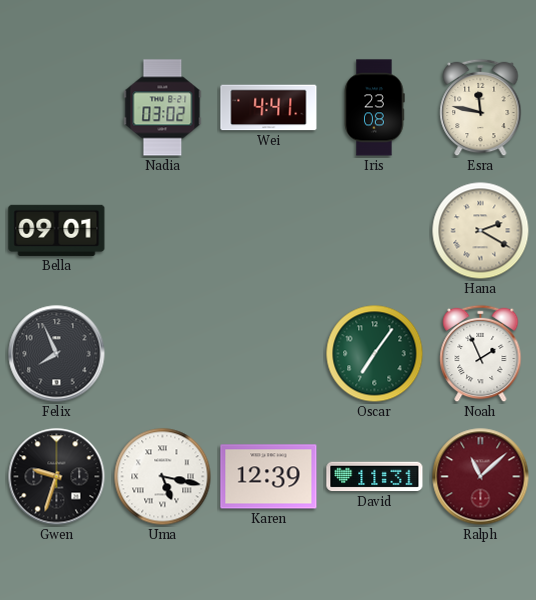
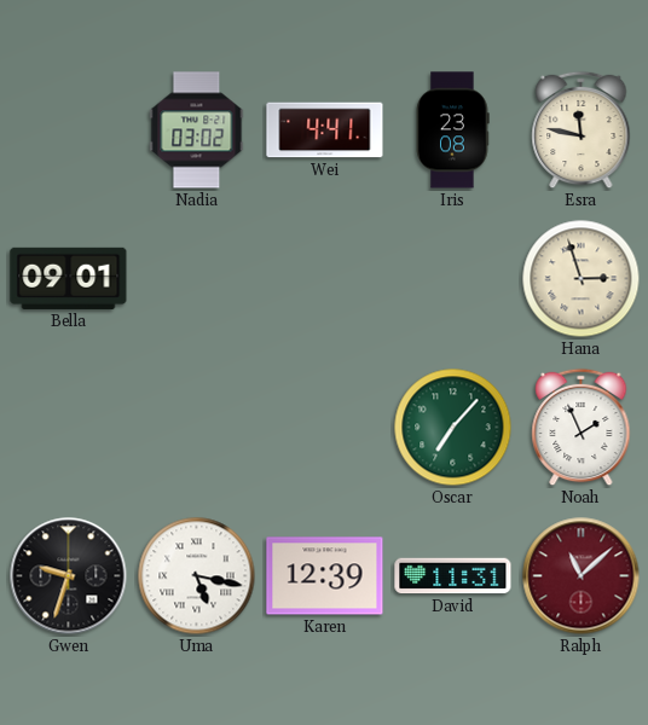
Hana: 2:20 -> 2:57 (582, 279)
Felix: 7:56 -> none (57, 354)
Oscar: 7:06 -> 7:07 (453, 428)
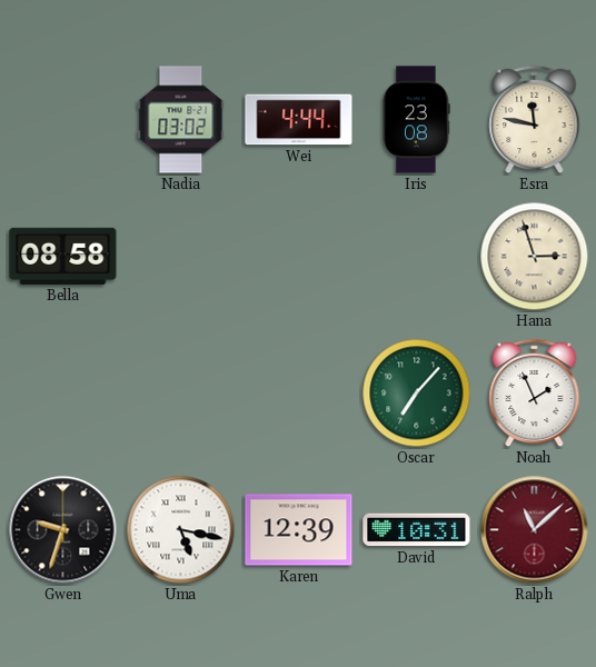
Wei: 4:41 -> 4:44 (299, 120)
Bella: 09:01 -> 08:58 (63, 256)
David: 11:31 -> 10:31 (417, 530)
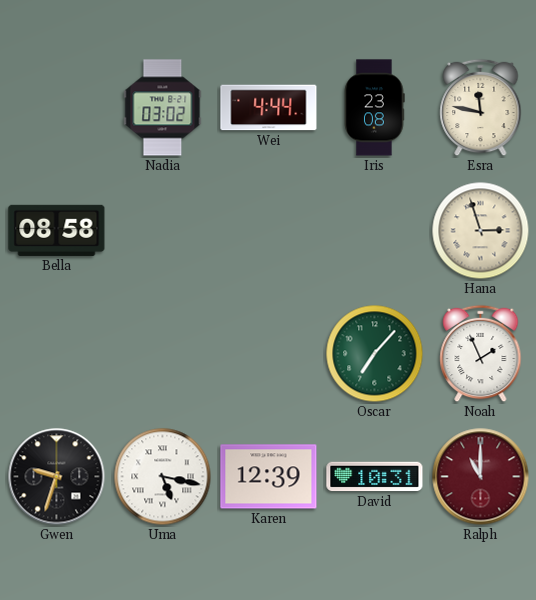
Ralph: 11:08 -> 11:00 (481, 477)
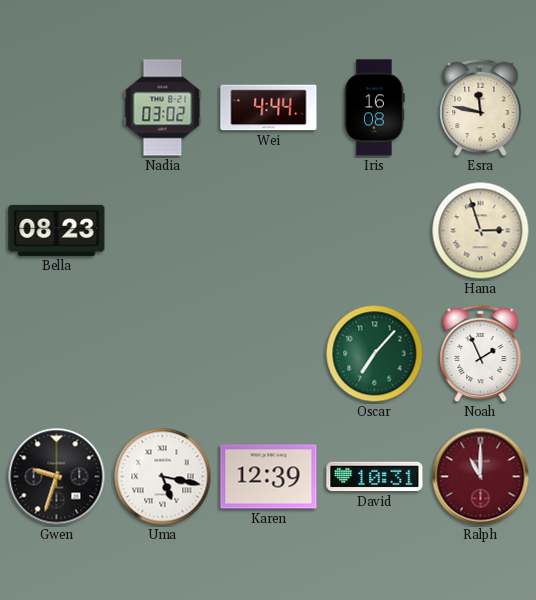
Iris: 23:08 -> 16:08 (374, 108)
Bella: 08:58 -> 08:23 (57, 230)
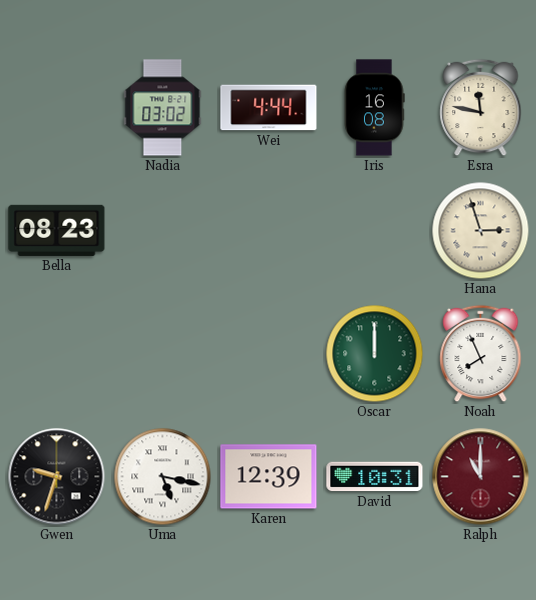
Oscar: 7:07 -> 12:00 (375, 354)
Noah: 1:56 -> 7:56 (481, 354)
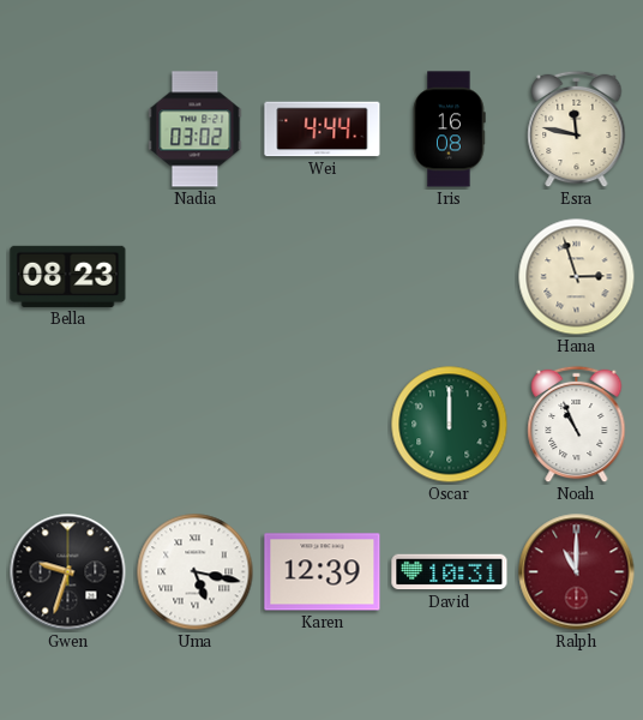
Noah: 7:56 -> 10:56 (577, 425)
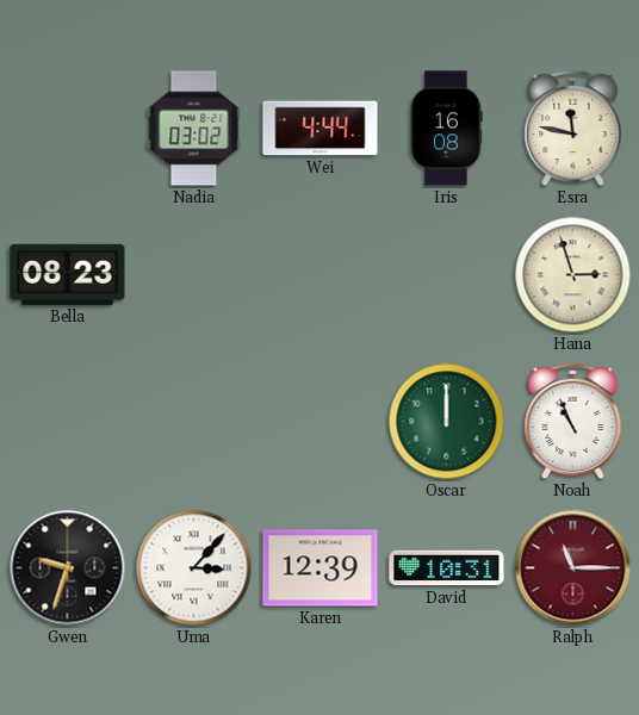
Uma: 5:17 -> 3:07 (194, 568)
Ralph: 11:00 -> 11:15 (573, 568)
